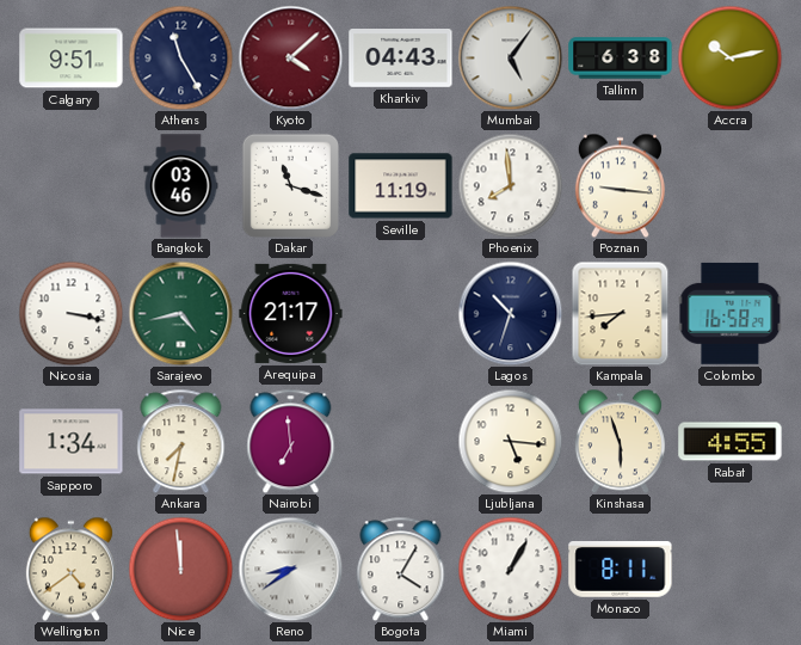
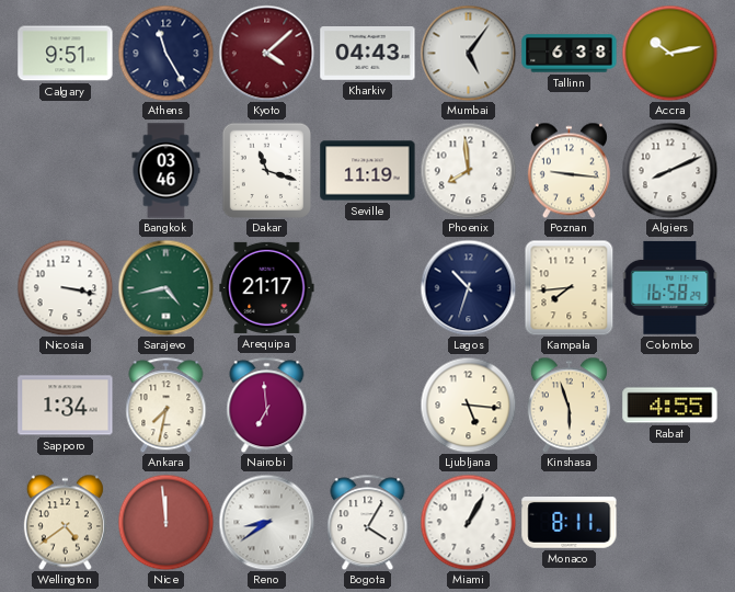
Algiers: none -> 8:11 (669, 170)
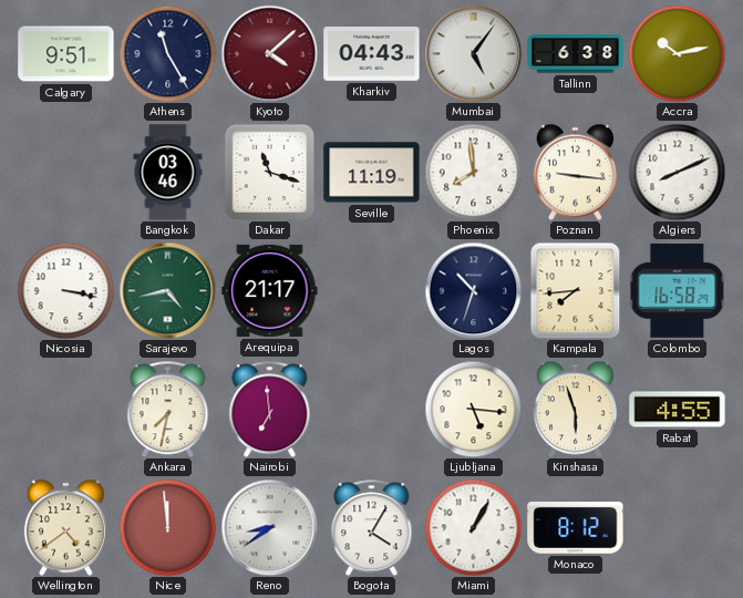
Sapporo: 1:34 -> none (66, 406)
Monaco: 8:11 -> 8:12 (576, 528)
